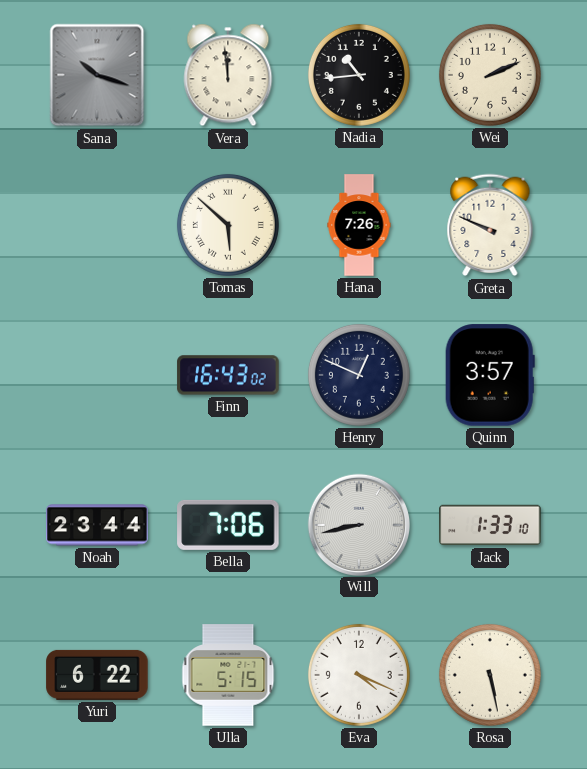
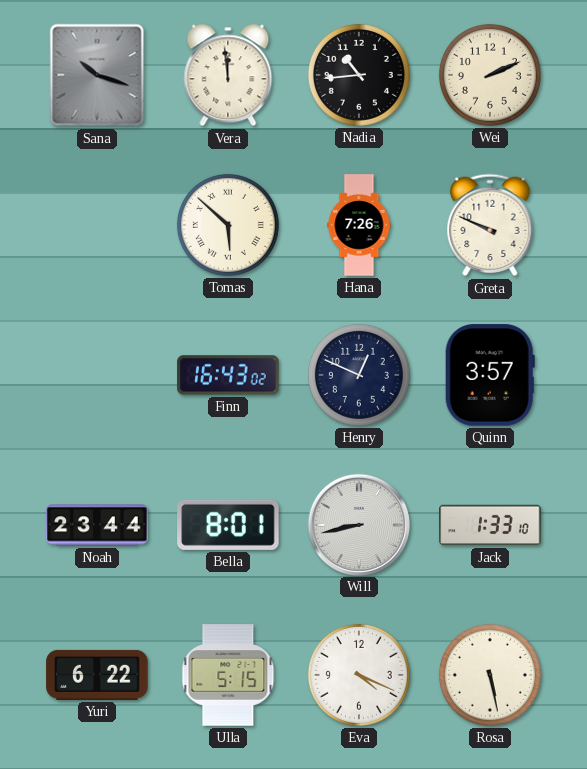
Bella: 7:06 -> 8:01 (228, 525)
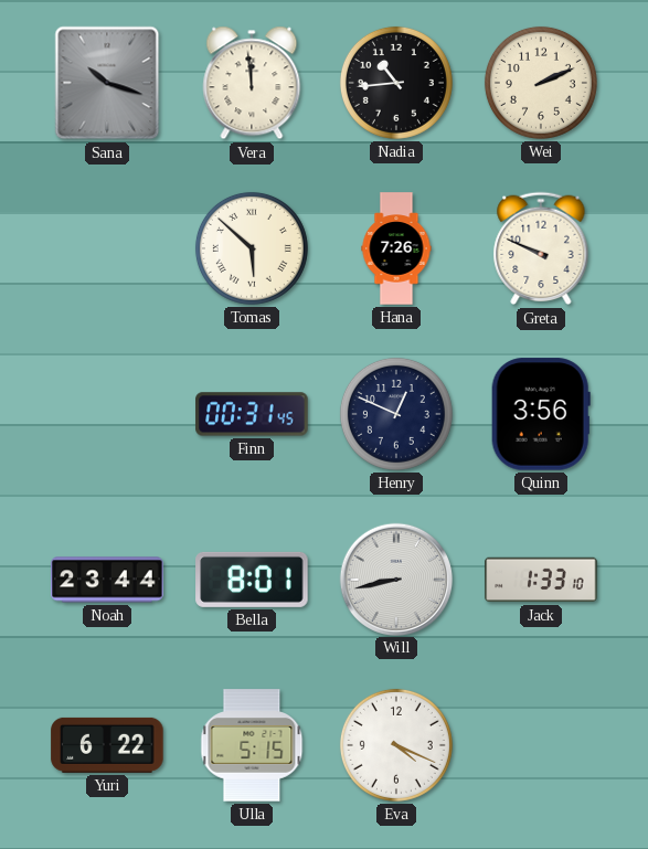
Finn: 16:43 -> 00:31 (252, 414)
Quinn: 3:57 -> 3:56 (541, 414)
Rosa: 5:28 -> none (490, 675)
